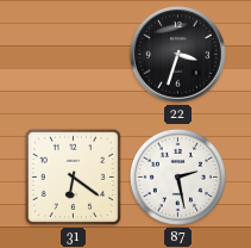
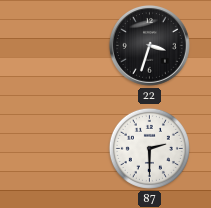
31: 6:21 -> none (74, 178)
87: 2:28 -> 2:30 (149, 148)
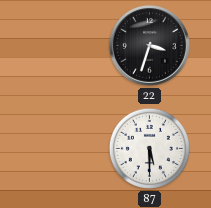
87: 2:30 -> 5:30 (149, 148)
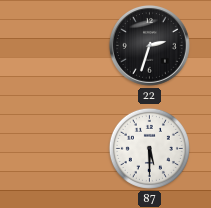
22: 3:33 -> 2:33 (149, 45)
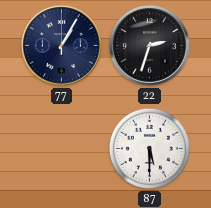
77: none -> 1:05 (61, 45)
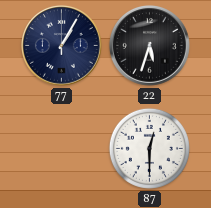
22: 2:33 -> 5:33 (149, 45)
87: 5:30 -> 12:30 (149, 148)
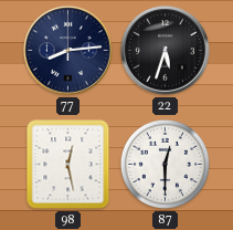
77: 1:05 -> 8:14 (67, 50)
98: none -> 12:28 (68, 165)
